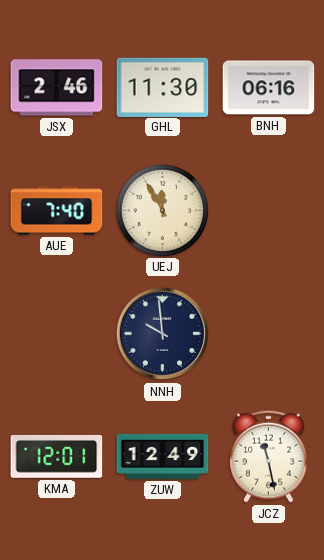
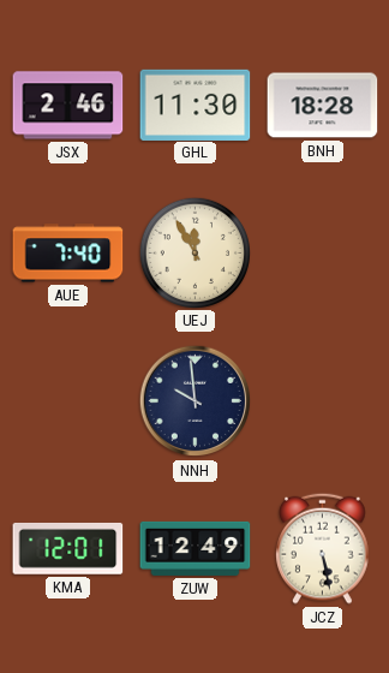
BNH: 06:16 -> 18:28 (323, 106)
JCZ: 11:28 -> 5:28 (323, 548)
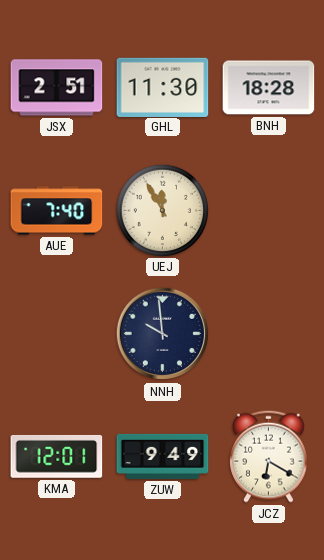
JSX: 2:46 -> 2:51 (57, 88)
ZUW: 12:49 -> 9:49 (163, 456)
JCZ: 5:28 -> 6:20 (269, 456)
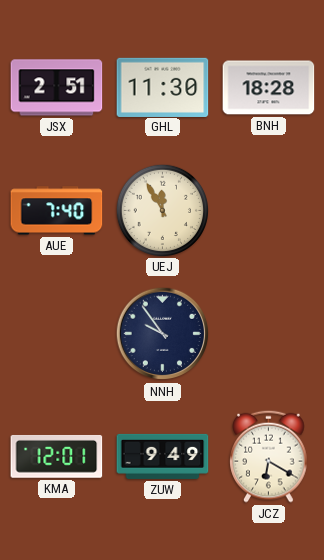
NNH: 9:59 -> 9:54 (163, 334)
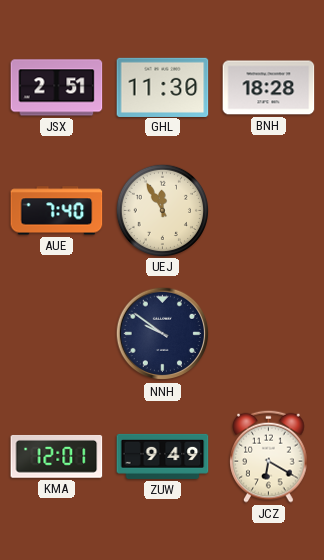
NNH: 9:54 -> 9:51 (163, 334)
